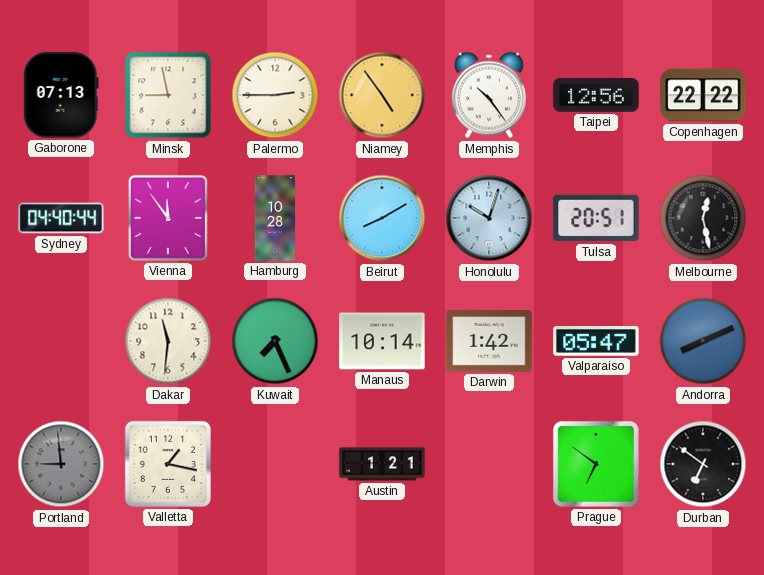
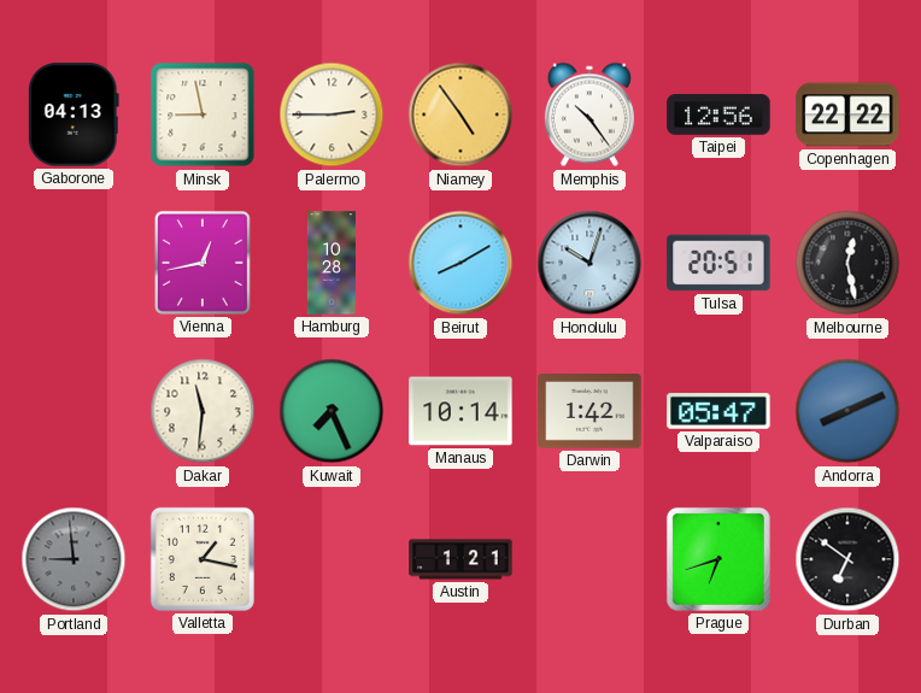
Gaborone: 07:13 -> 04:13 (74, 114)
Sydney: 04:40 -> none (61, 218)
Vienna: 11:54 -> 12:43 (203, 263)
Prague: 6:51 -> 6:42 (718, 559)
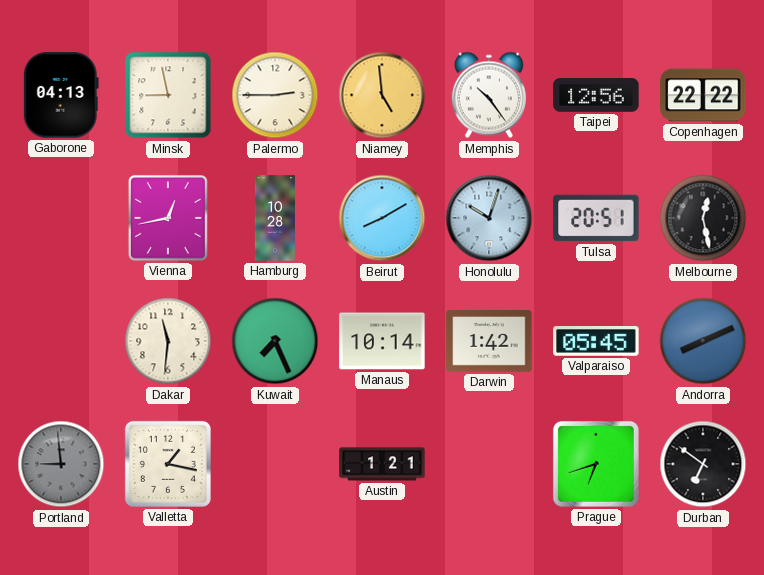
Niamey: 4:54 -> 4:59 (382, 95)
Valparaiso: 05:47 -> 05:45 (596, 341)
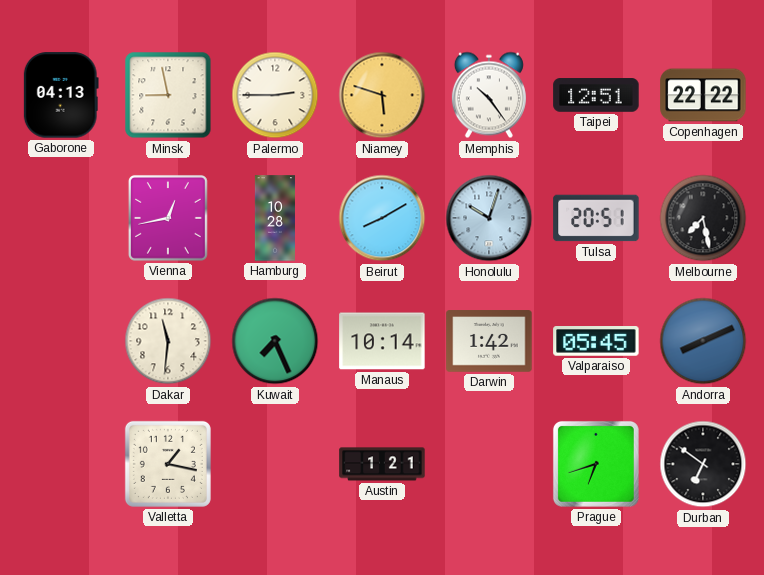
Niamey: 4:59 -> 5:48 (382, 95)
Taipei: 12:56 -> 12:51 (596, 95)
Melbourne: 12:28 -> 7:28 (703, 218)
Portland: 8:59 -> none (61, 464)
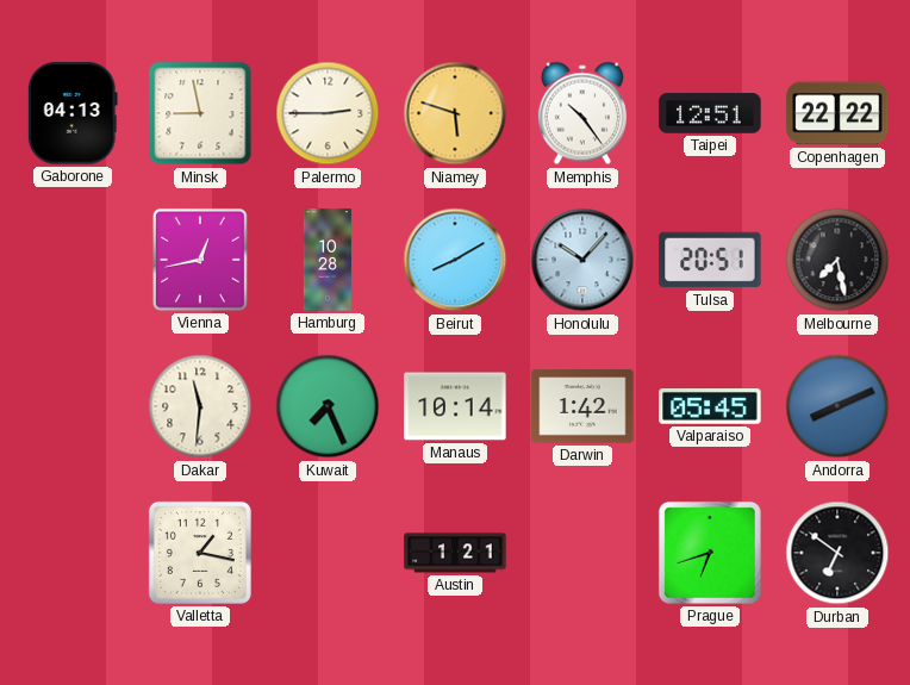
Honolulu: 10:03 -> 10:07 (582, 260)
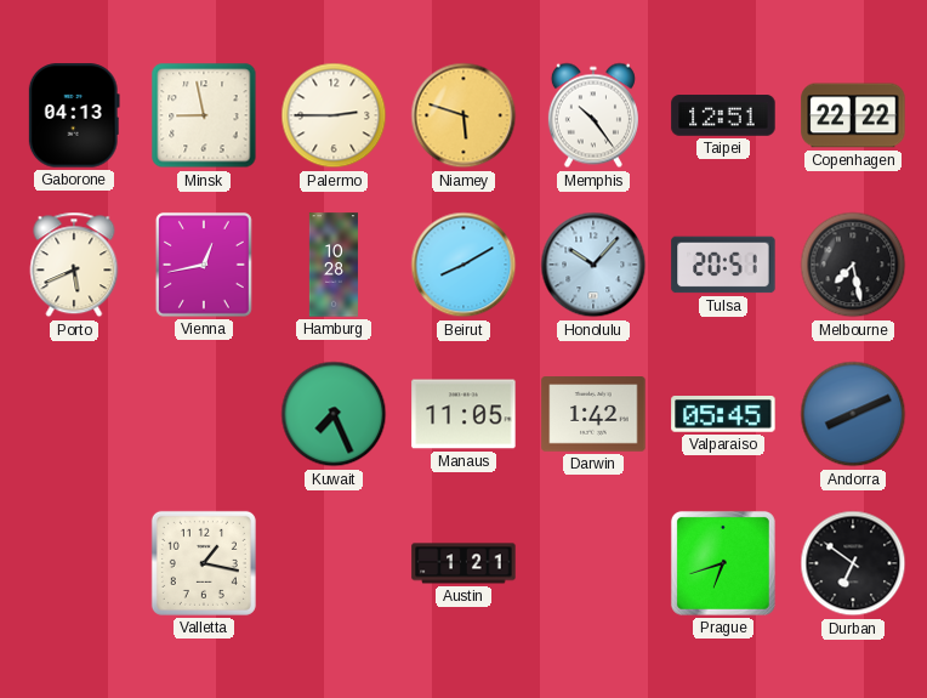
Porto: none -> 5:41 (74, 265)
Dakar: 11:31 -> none (200, 406)
Manaus: 10:14 -> 11:05 (463, 414)
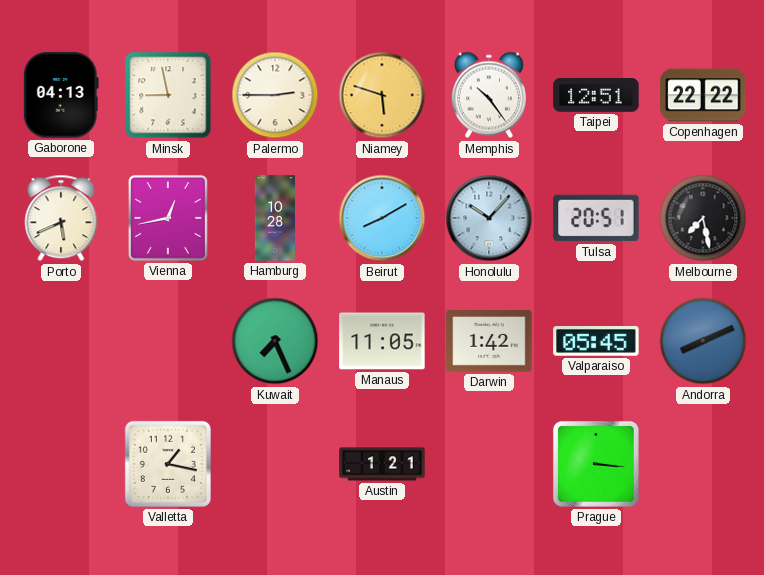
Prague: 6:42 -> 3:16 (596, 464)
Durban: 6:51 -> none (853, 563)
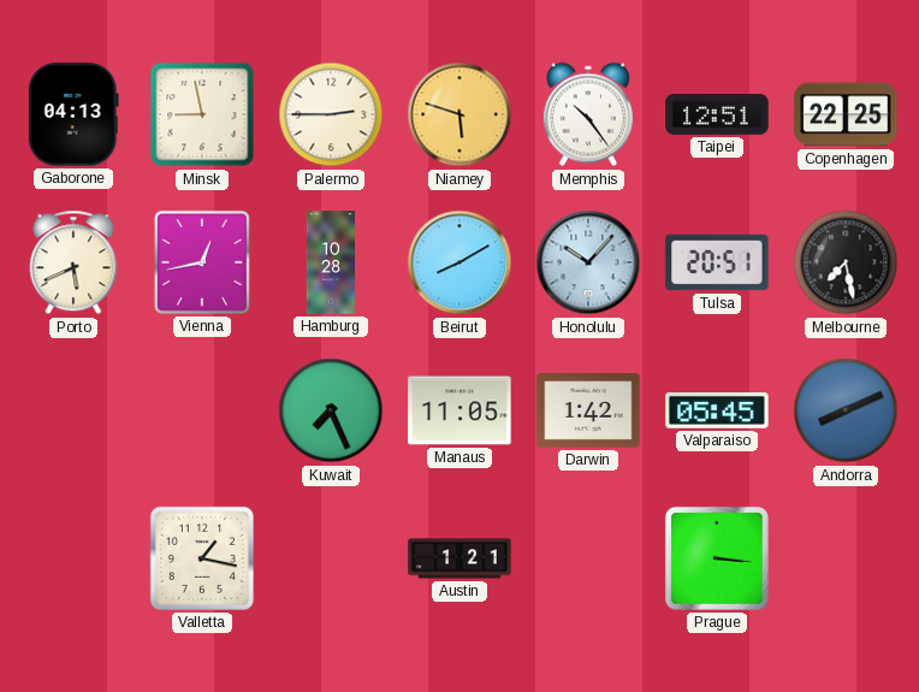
Copenhagen: 22:22 -> 22:25 (846, 114)
